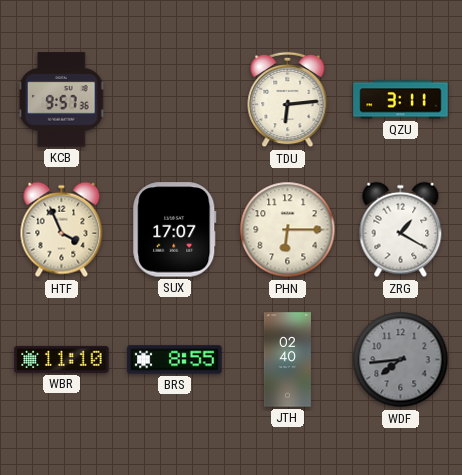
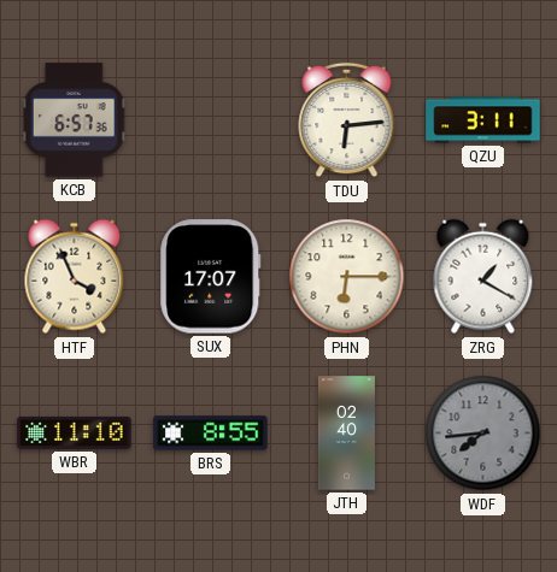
KCB: 9:57 -> 6:57 (75, 120)
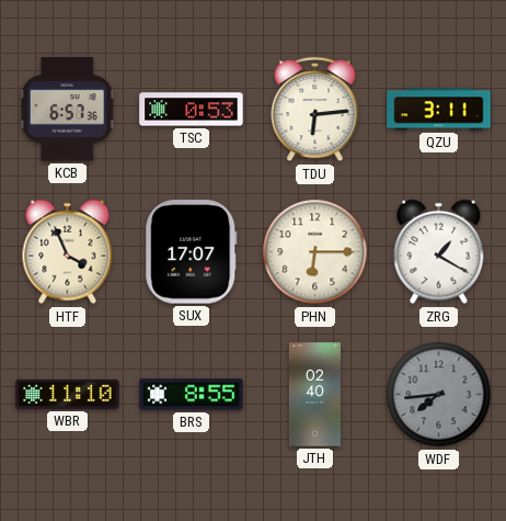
TSC: none -> 0:53 (192, 110)
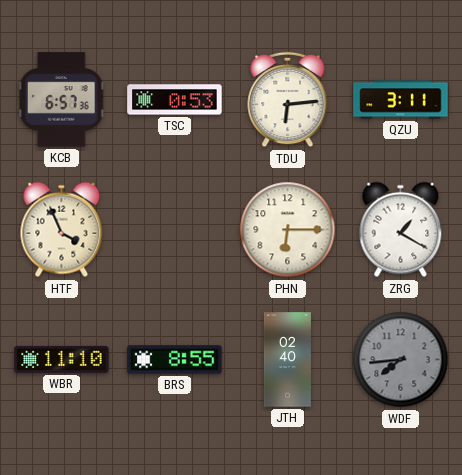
SUX: 17:07 -> none (192, 252)
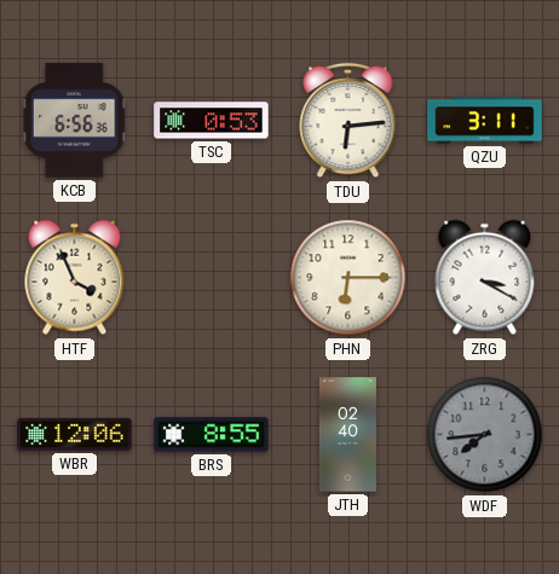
KCB: 6:57 -> 6:56 (75, 121)
ZRG: 1:20 -> 3:20 (485, 278)
WBR: 11:10 -> 12:06 (75, 434)
